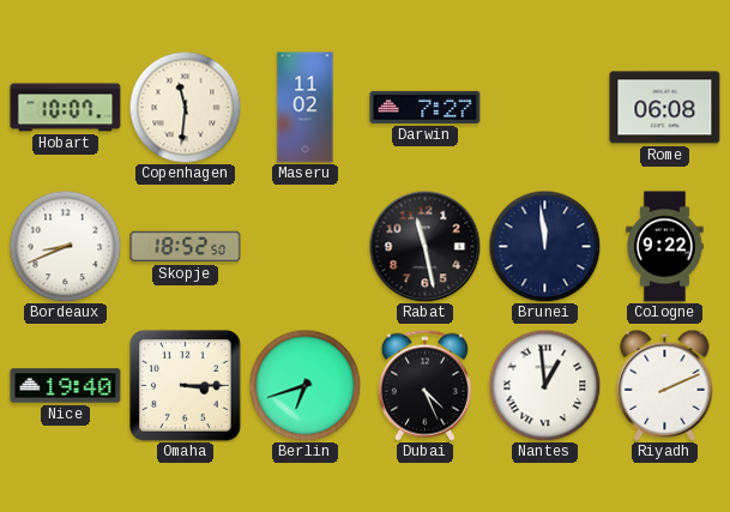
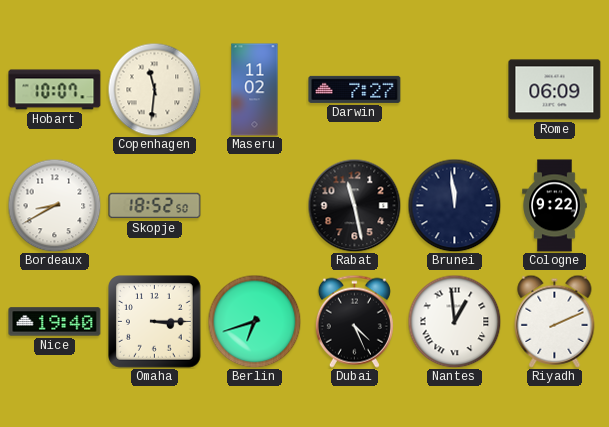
Rome: 06:08 -> 06:09 (555, 90)
Bordeaux: 8:41 -> 8:40 (54, 205)
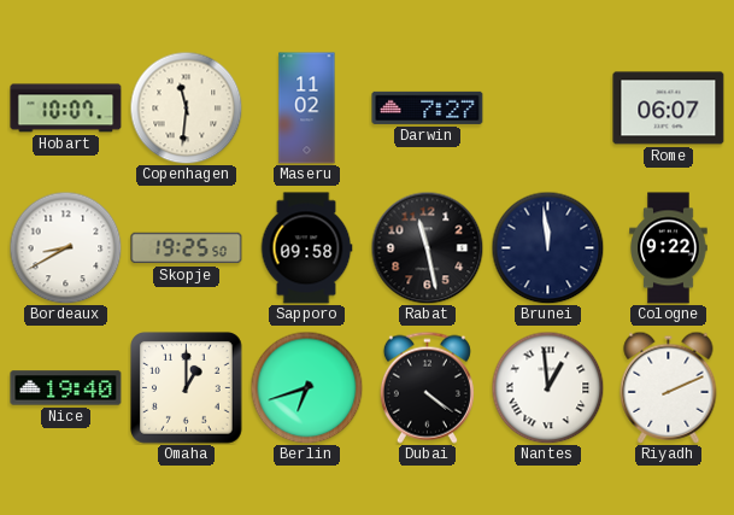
Rome: 06:09 -> 06:07 (669, 109)
Skopje: 18:52 -> 19:25 (187, 248)
Sapporo: none -> 09:58 (306, 248)
Omaha: 3:15 -> 1:00 (187, 388)
Dubai: 4:26 -> 4:21 (427, 387)
